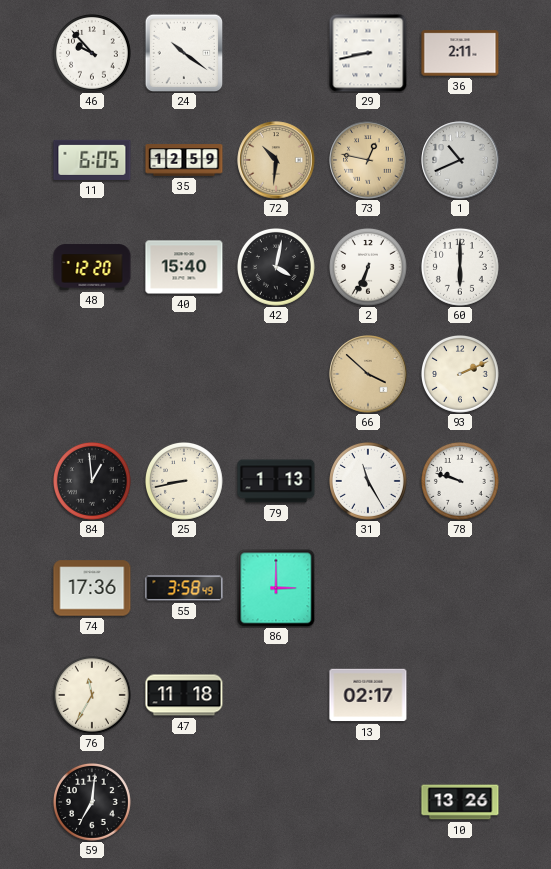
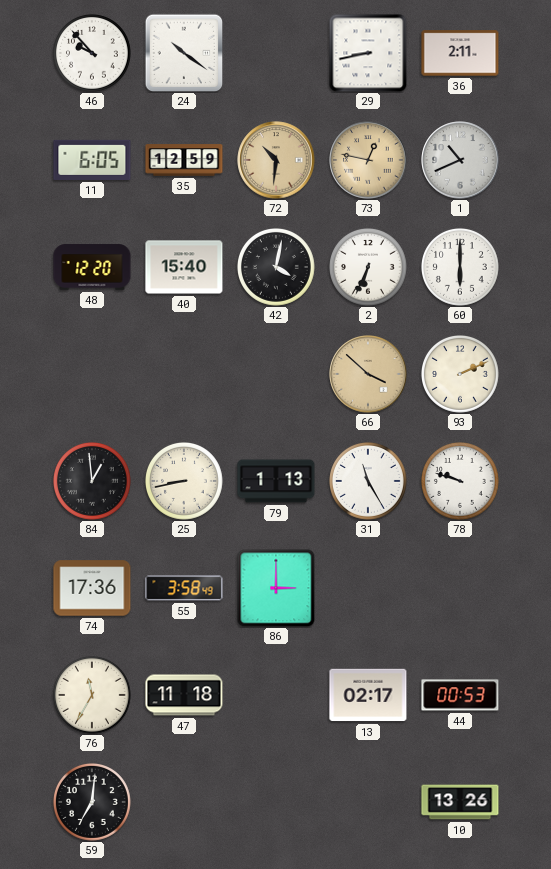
44: none -> 00:53 (460, 695)
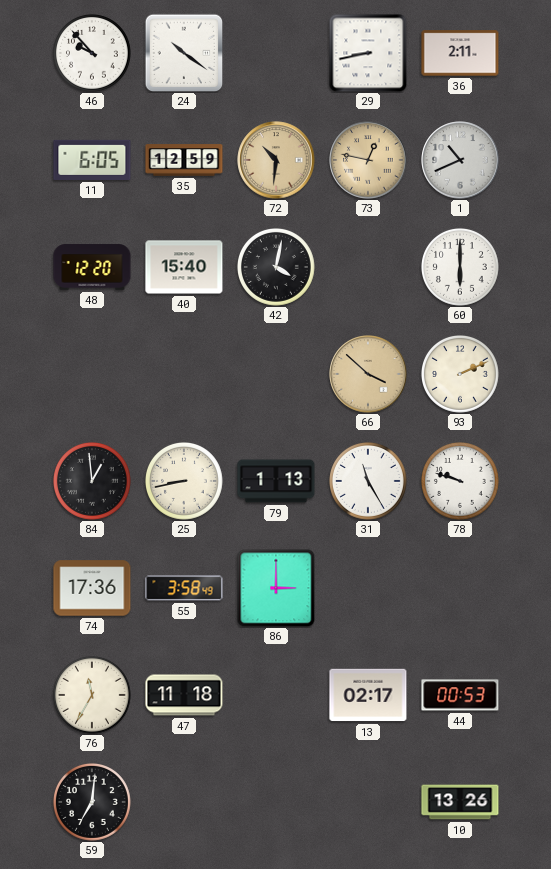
2: 6:34 -> none (368, 268)
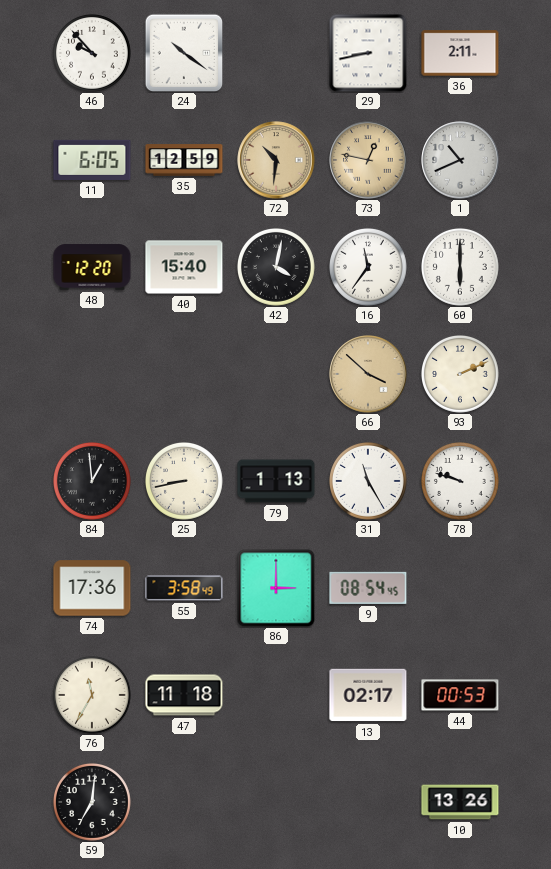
16: none -> 11:36 (368, 268)
9: none -> 08:54 (368, 588)
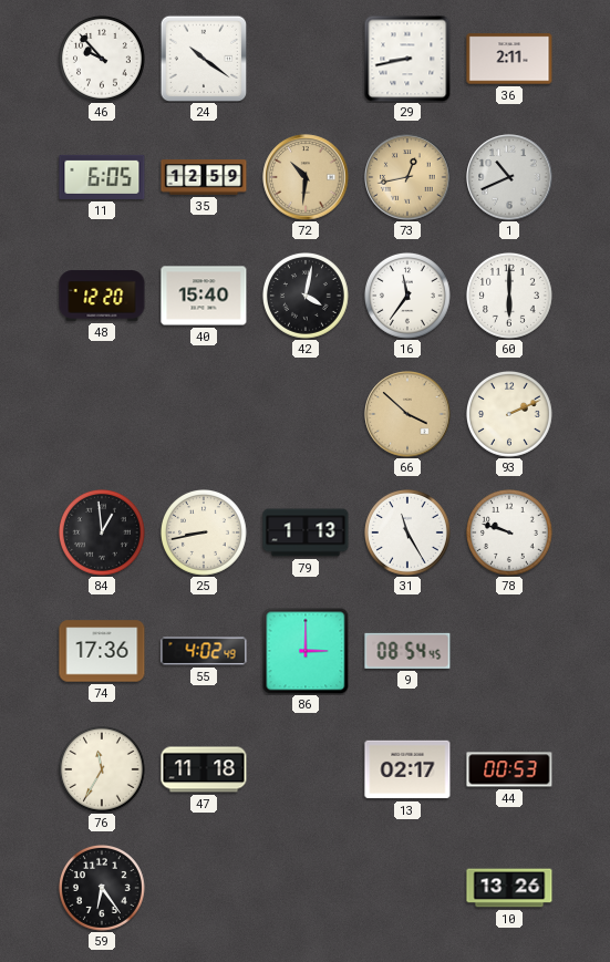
73: 12:47 -> 12:43 (407, 177)
55: 3:58 -> 4:02 (204, 651)
59: 7:01 -> 6:24 (102, 889)
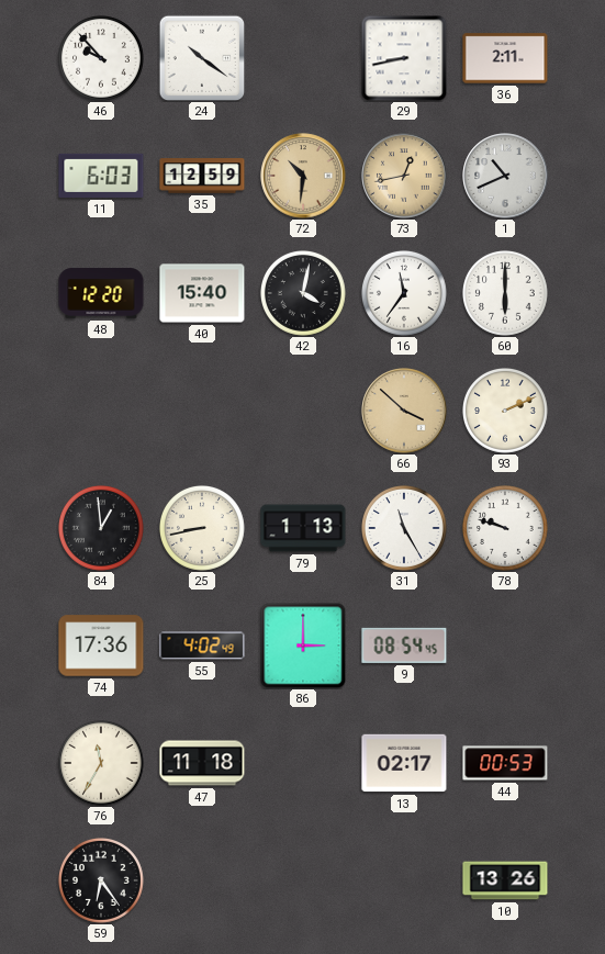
11: 6:05 -> 6:03 (101, 176)
